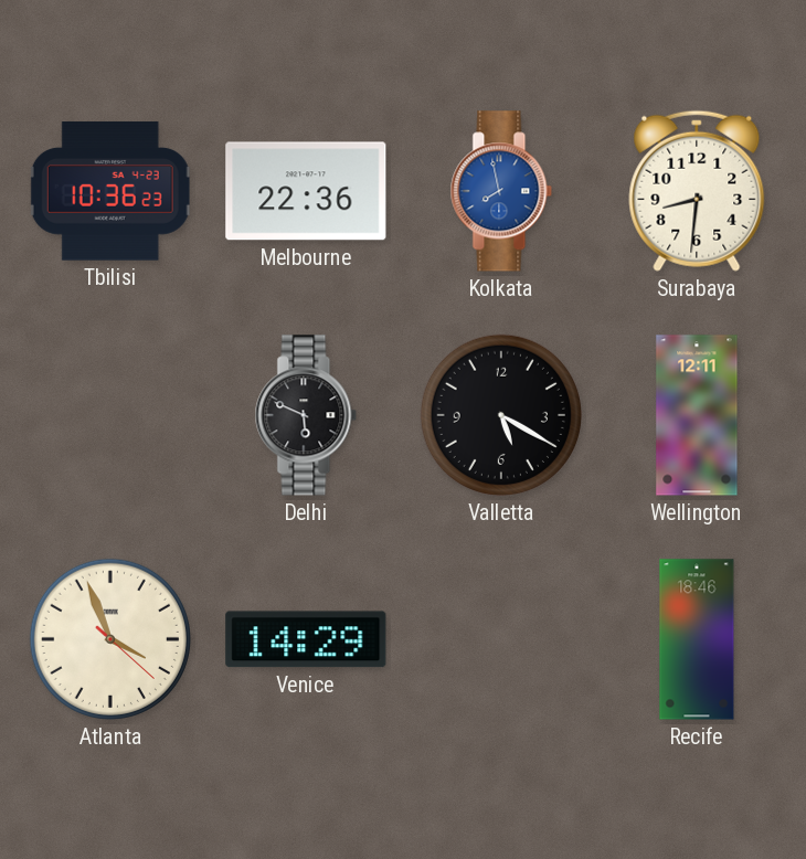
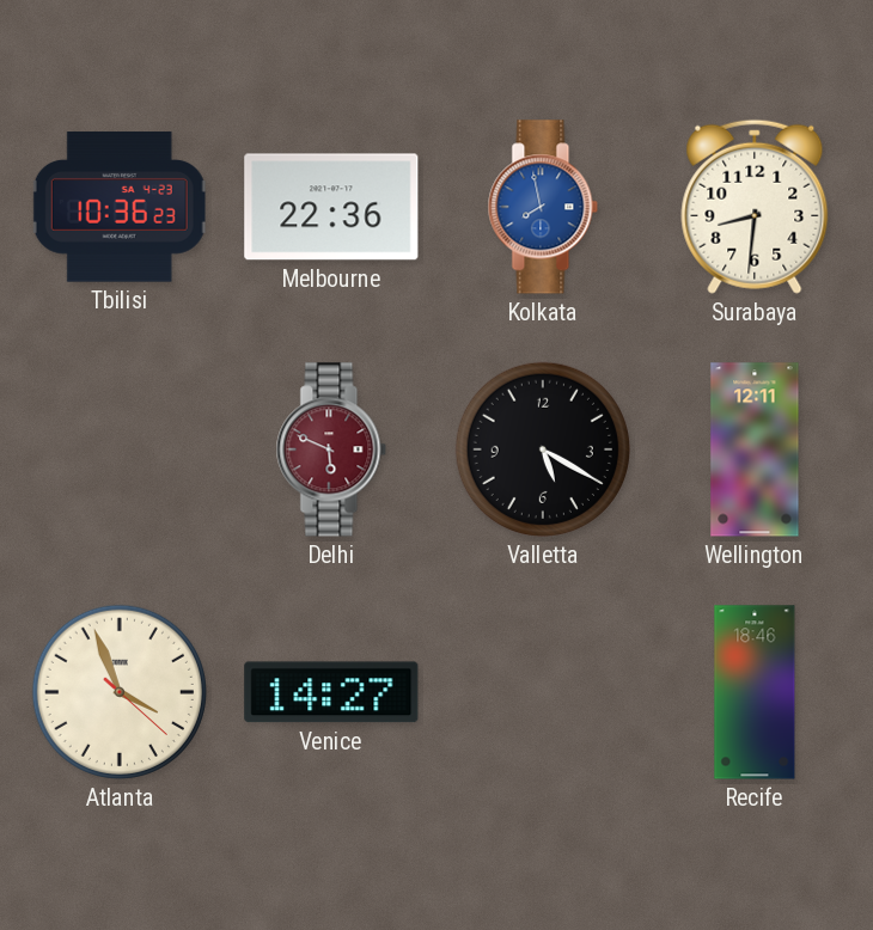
Delhi dial: black -> burgundy (331, 449)
Venice: 14:29 -> 14:27 (331, 692)
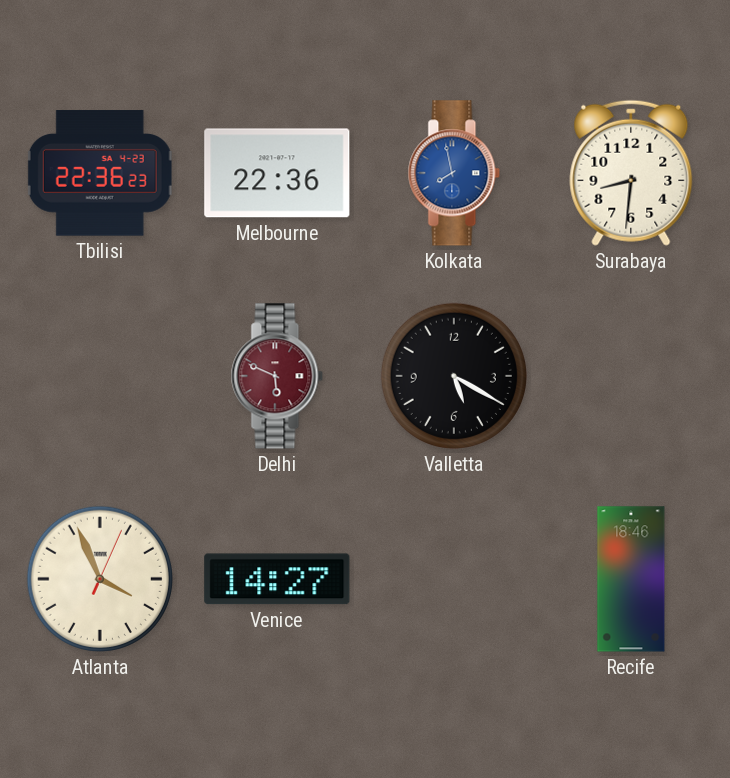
Tbilisi: 10:36 -> 22:36 (100, 173)
Wellington: 12:11 -> none (755, 449)
Atlanta: 3:56:22 -> 3:56:04 (100, 579)
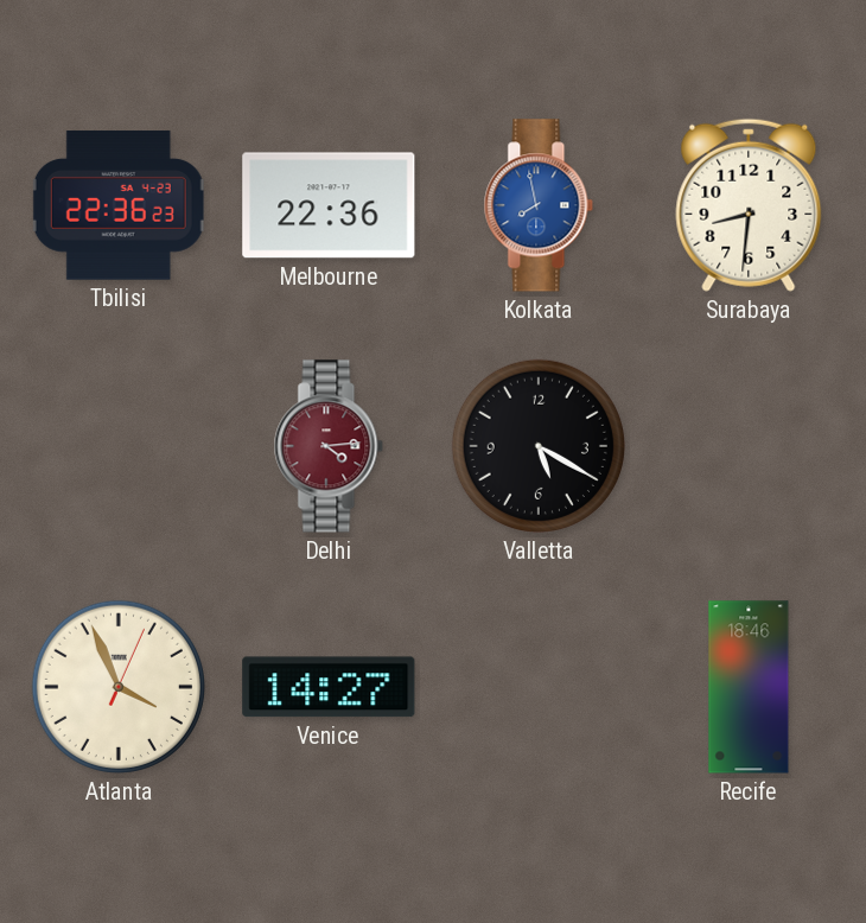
Delhi: 5:49 -> 4:14 (329, 446)
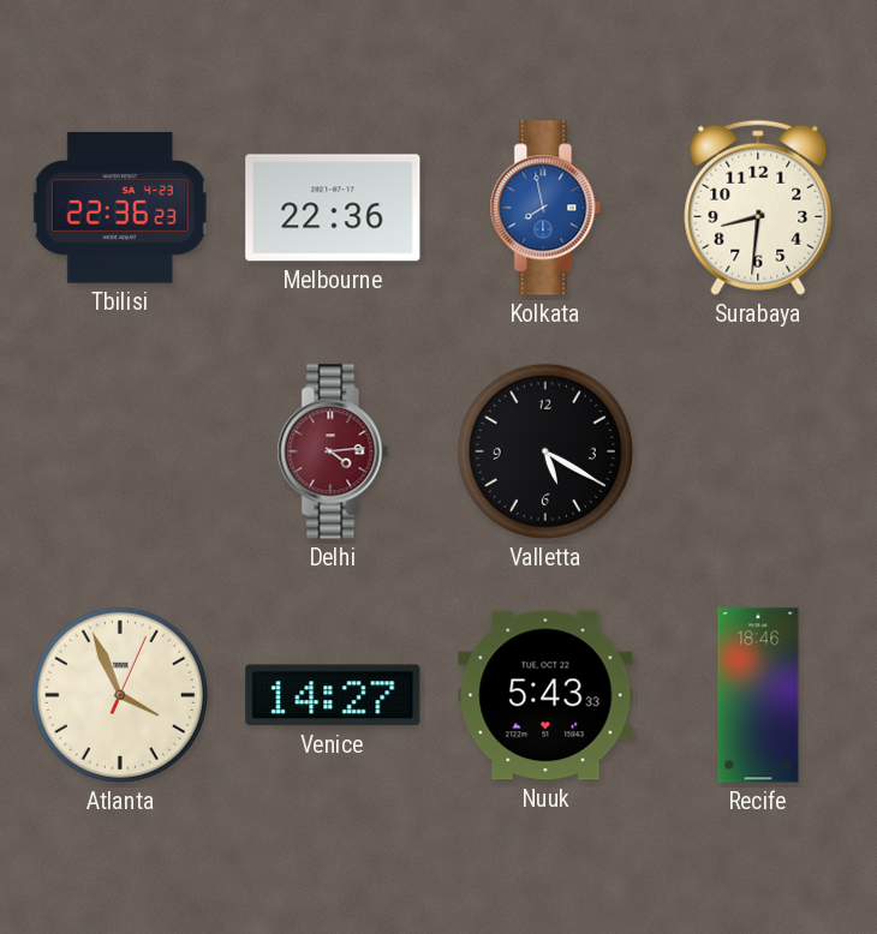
Nuuk: none -> 5:43 (545, 695)
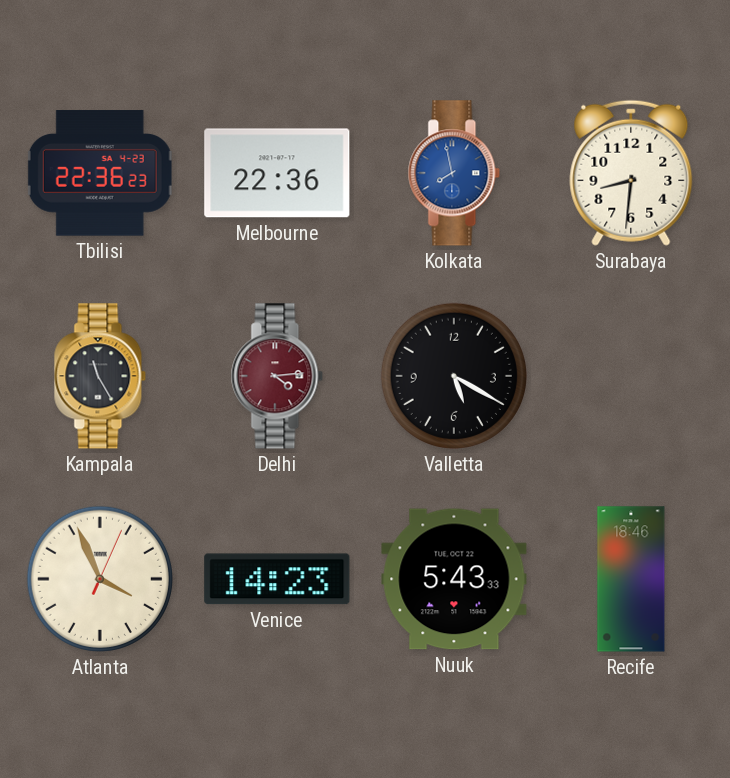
Kampala: none -> 11:25 (100, 376)
Venice: 14:27 -> 14:23 (277, 579)
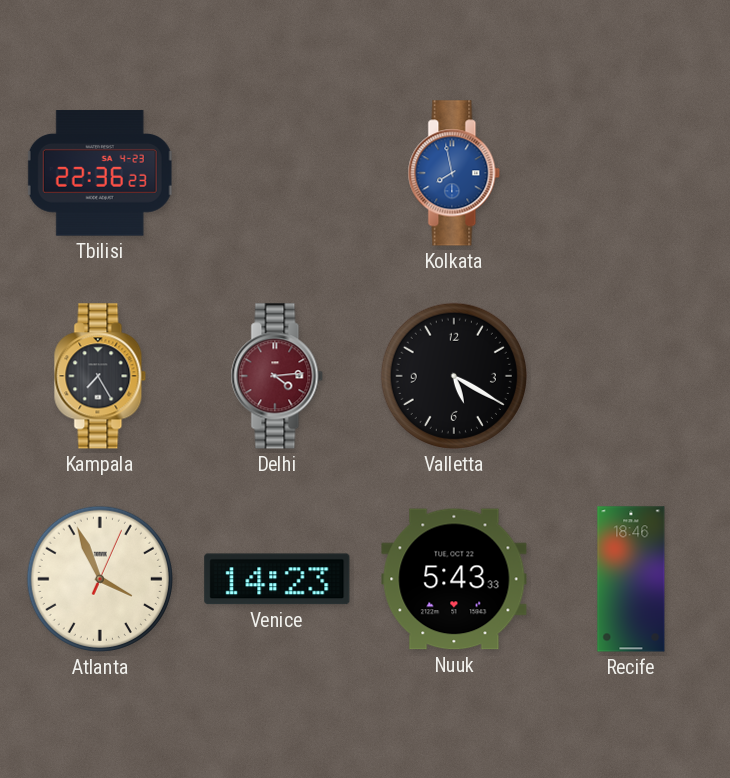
Melbourne: 22:36 -> none (277, 173)
Surabaya: 8:31 -> none (631, 173)
Kampala: 11:25 -> 7:25 (100, 376)
